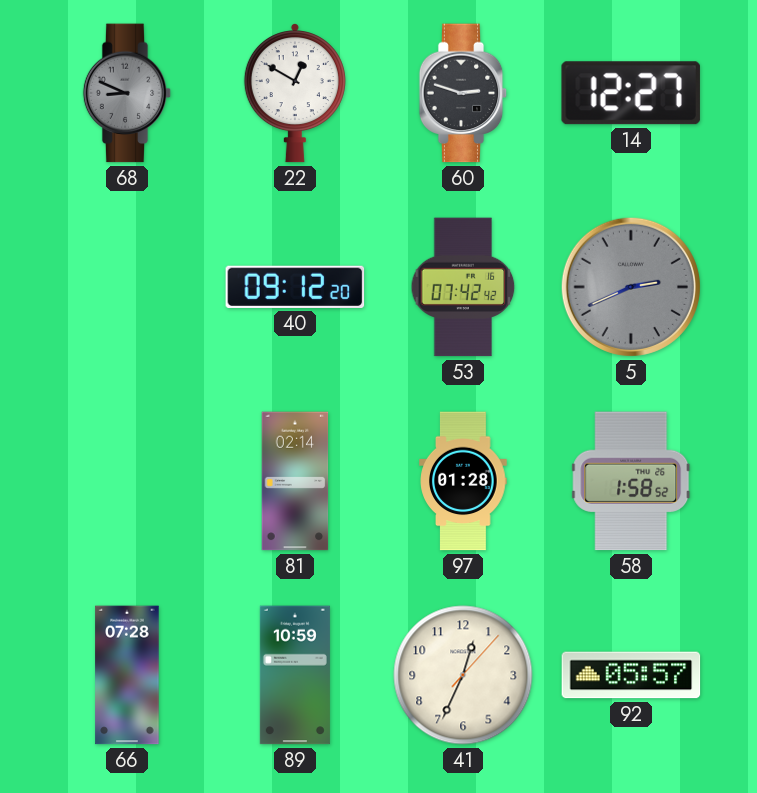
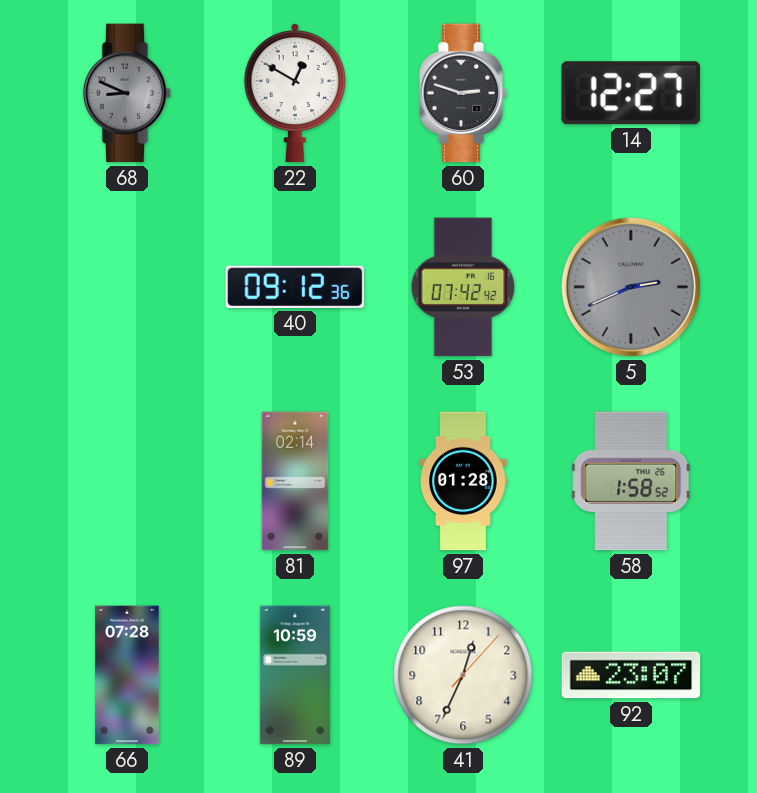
40: 09:12:20 -> 09:12:36 (295, 287)
92: 05:57 -> 23:07 (631, 675)
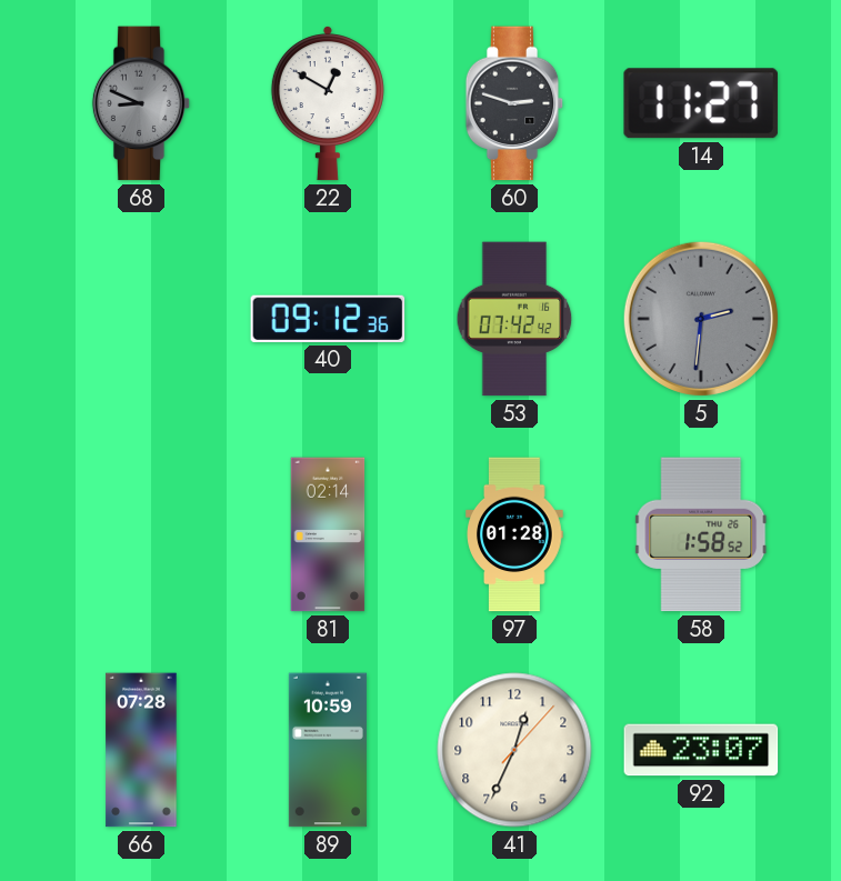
14: 12:27 -> 11:27 (701, 103)
5: 2:41 -> 2:31 (701, 319)
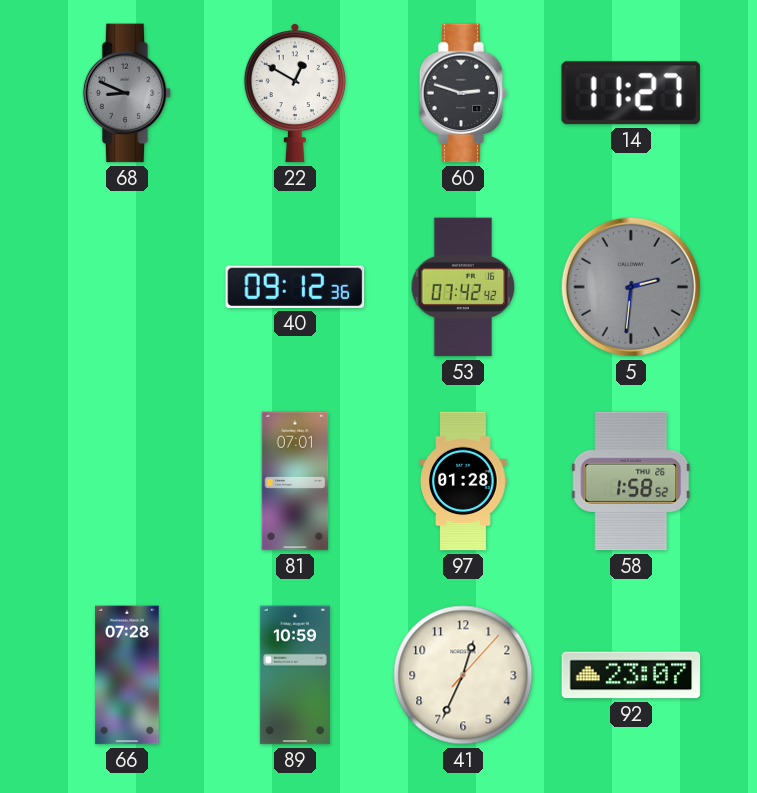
81: 02:14 -> 07:01 (295, 481)
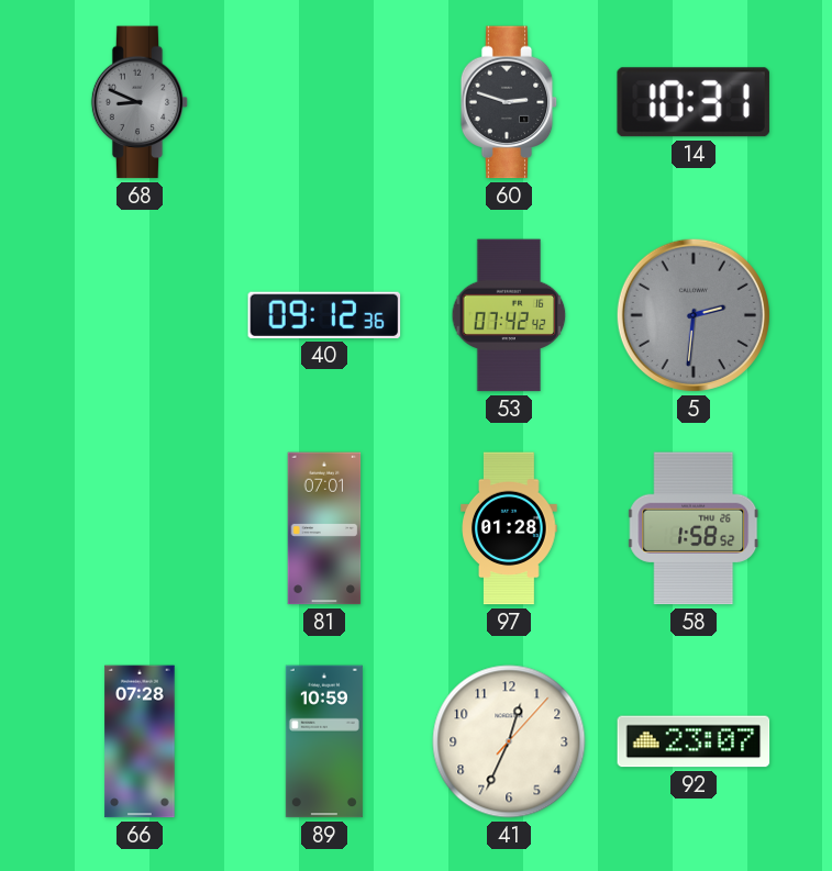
22: 12:50 -> none (295, 94)
14: 11:27 -> 10:31 (694, 102)
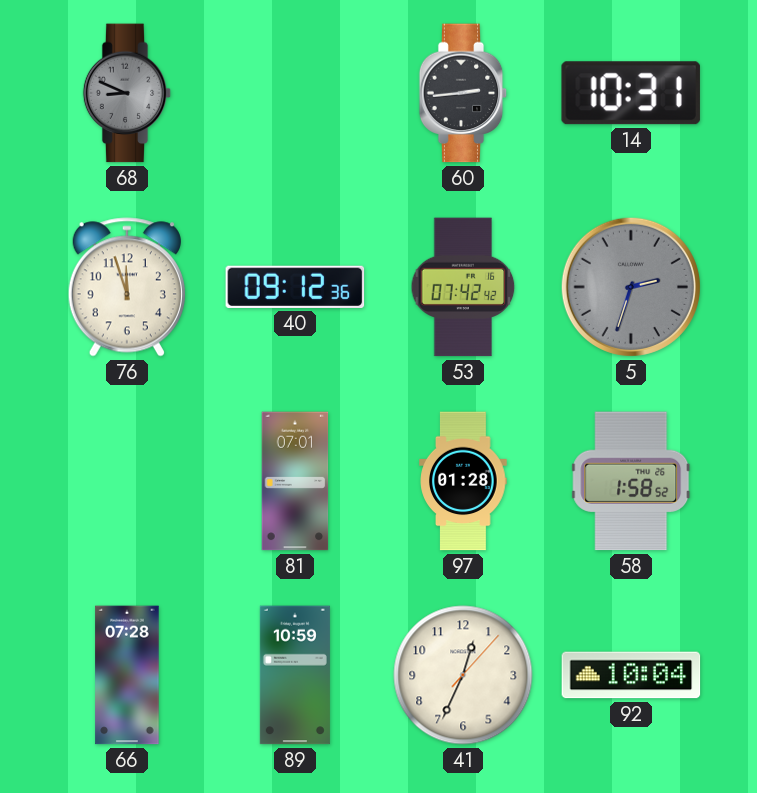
60: 2:48 -> 2:44 (463, 93)
76: none -> 11:57 (127, 287)
5: 2:31 -> 2:33 (631, 287)
92: 23:07 -> 10:04 (631, 675)
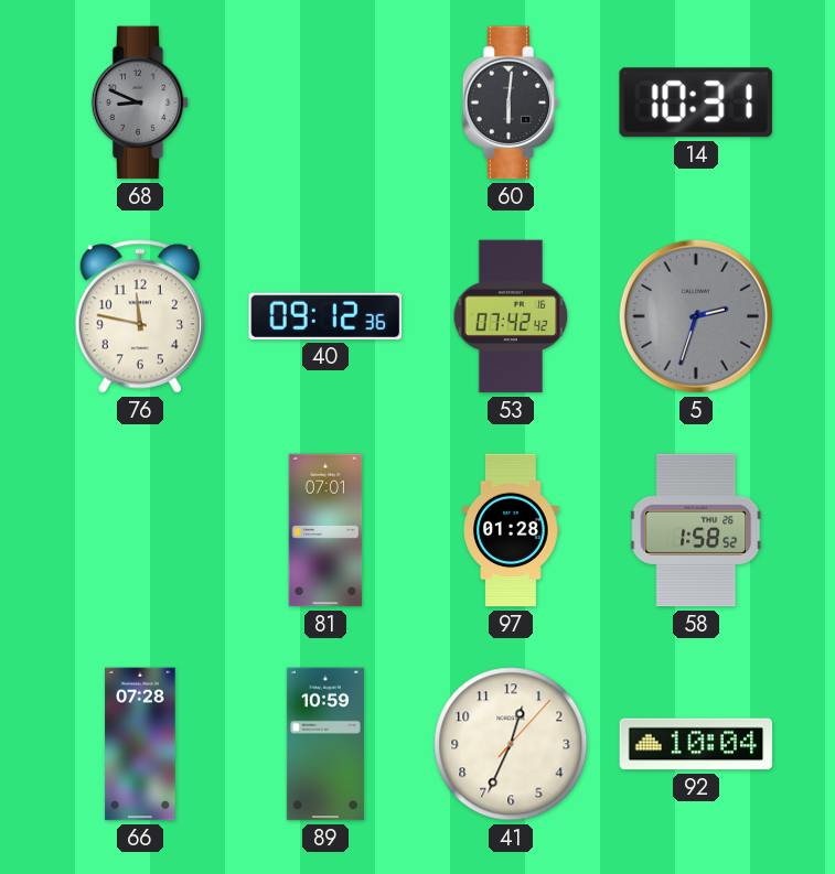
60: 2:44 -> 6:01 (511, 102)
76: 11:57 -> 11:47 (140, 316)
